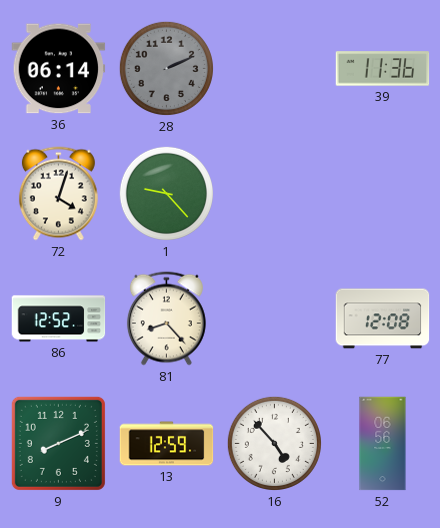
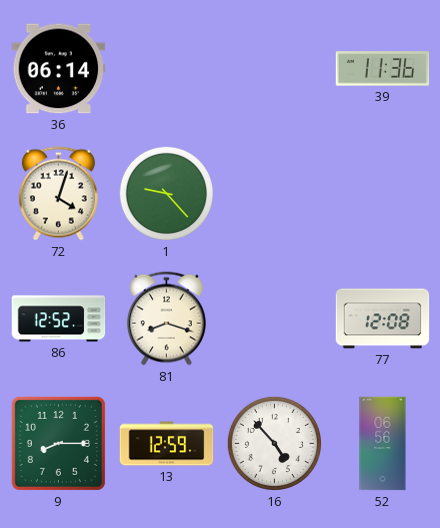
28: 2:11 -> none (166, 68)
81: 8:23 -> 8:18 (166, 319)
9: 8:11 -> 8:15 (58, 443)
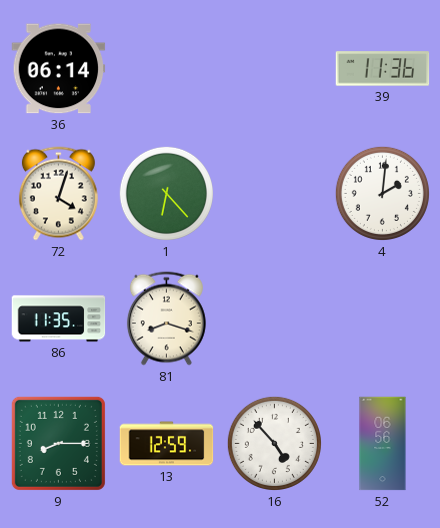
1: 9:23 -> 6:23 (166, 193)
4: none -> 2:01 (382, 193)
86: 12:52 -> 11:35 (59, 319)
77: 12:08 -> none (383, 319)
